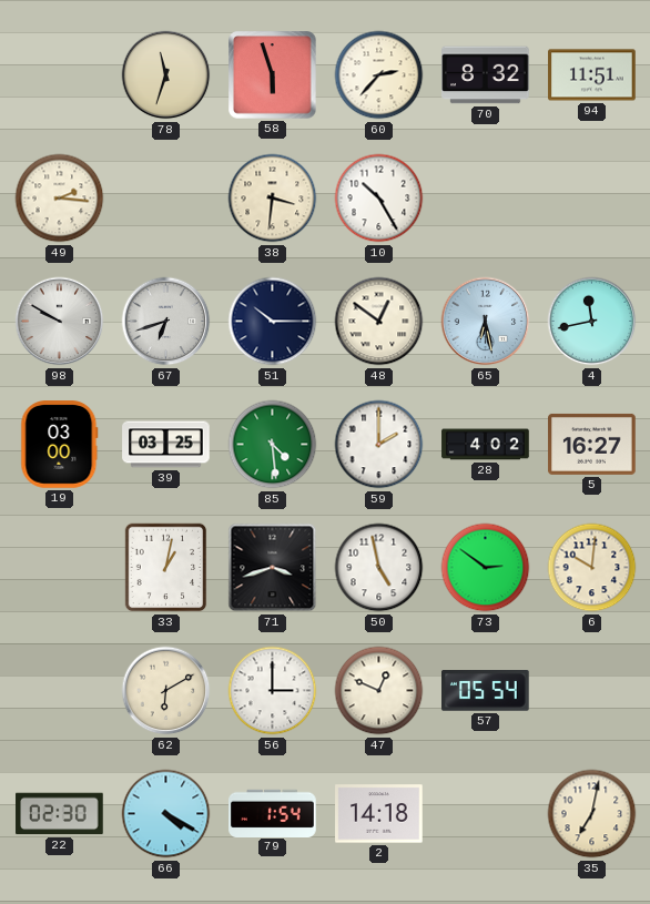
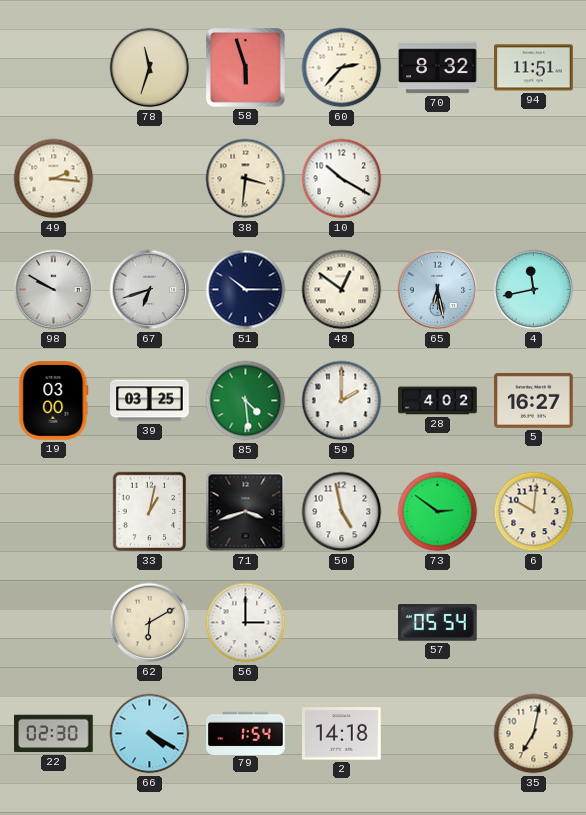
10: 10:25 -> 10:20 (342, 179)
47: 12:49 -> none (379, 691)
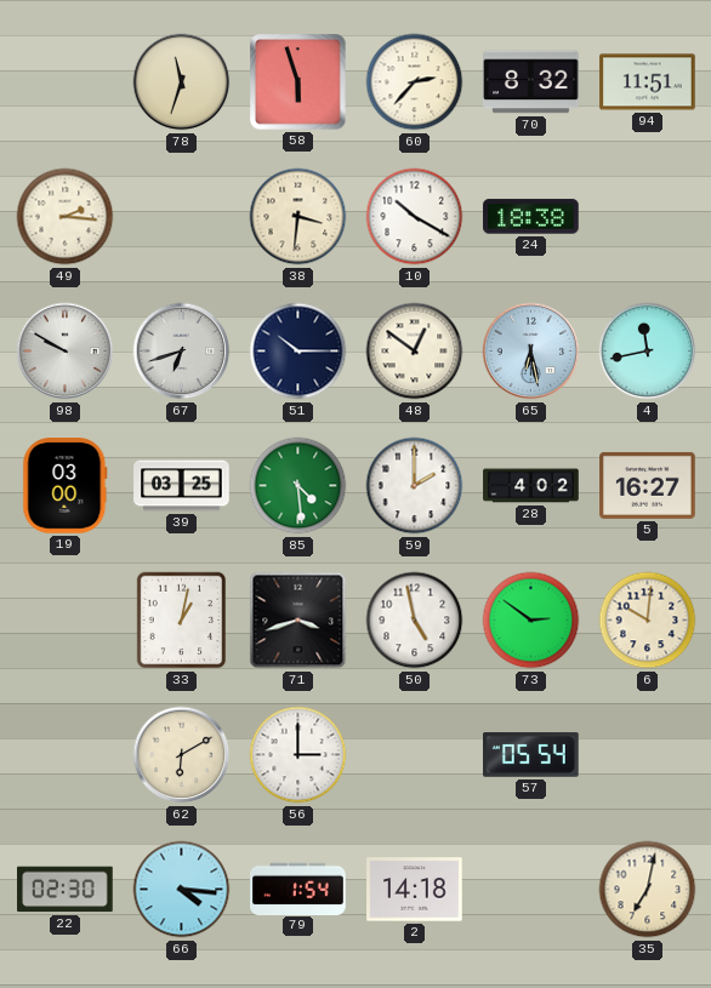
24: none -> 18:38 (531, 217)
66: 4:20 -> 4:16 (182, 890)
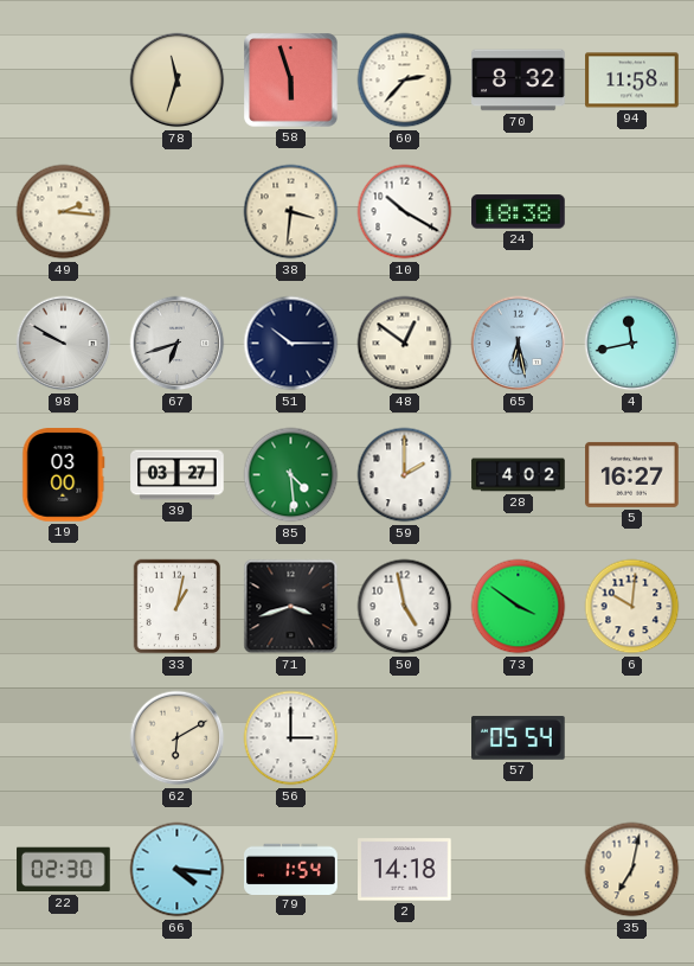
94: 11:51 -> 11:58 (632, 81)
39: 03:25 -> 03:27 (178, 475)
73: 2:51 -> 3:51 (519, 607)
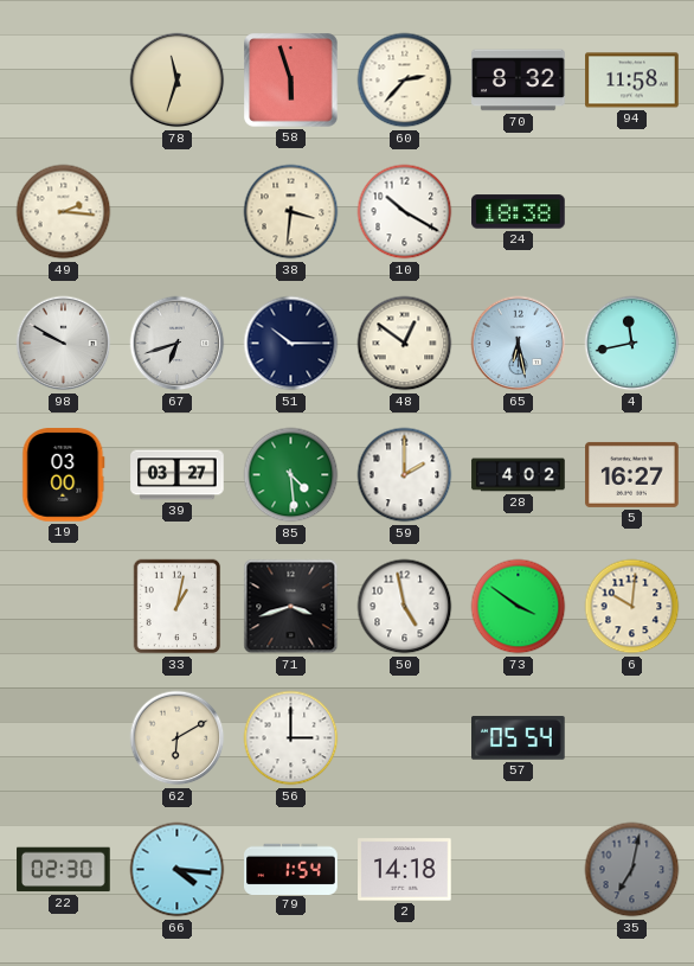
35 dial: cream -> grey (632, 870)
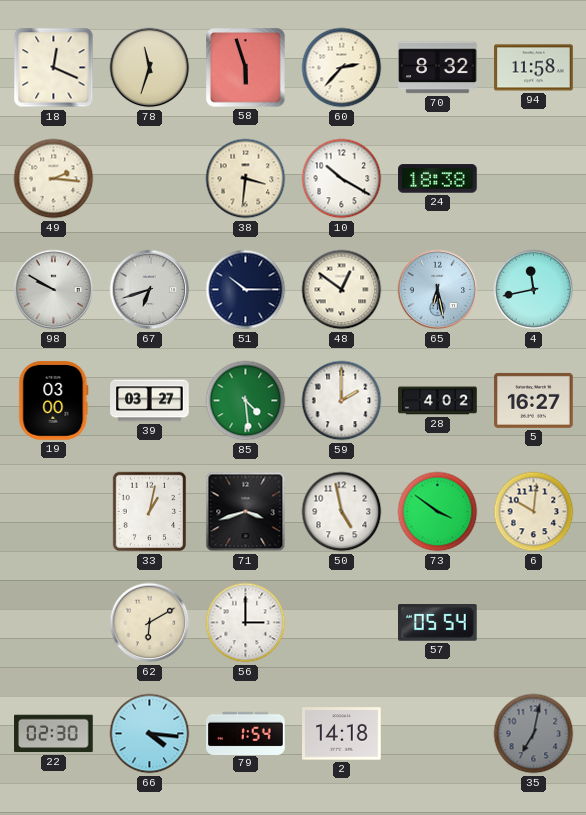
18: none -> 12:19 (54, 68)
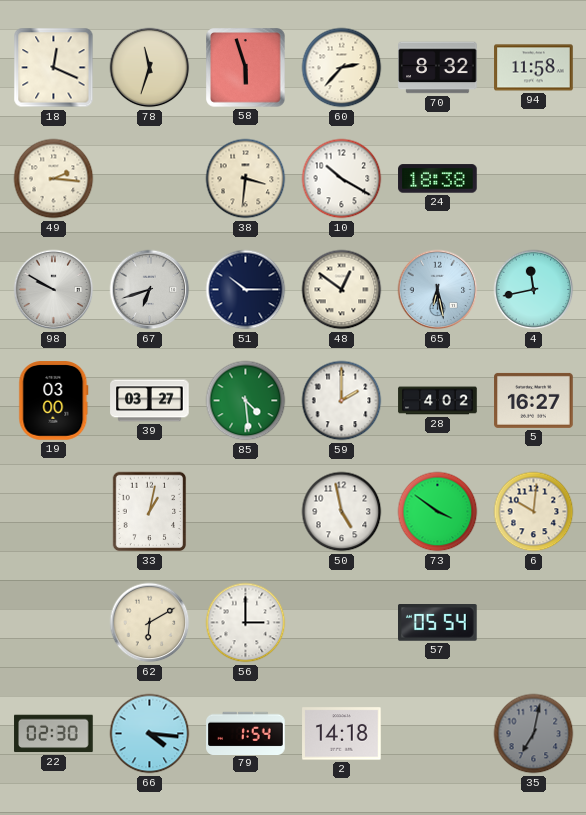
71: 3:42 -> none (246, 512)
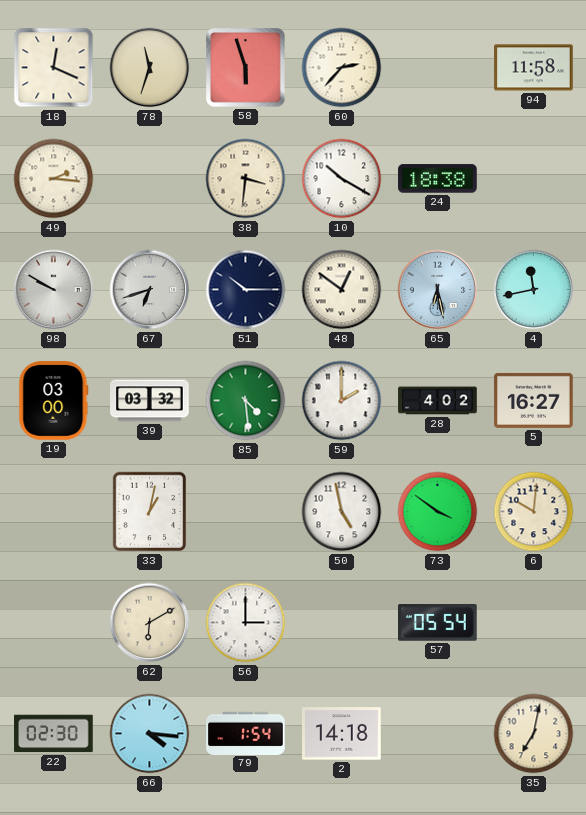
70: 8:32 -> none (438, 68)
39: 03:27 -> 03:32 (150, 401)
35 dial: grey -> cream (534, 734)
